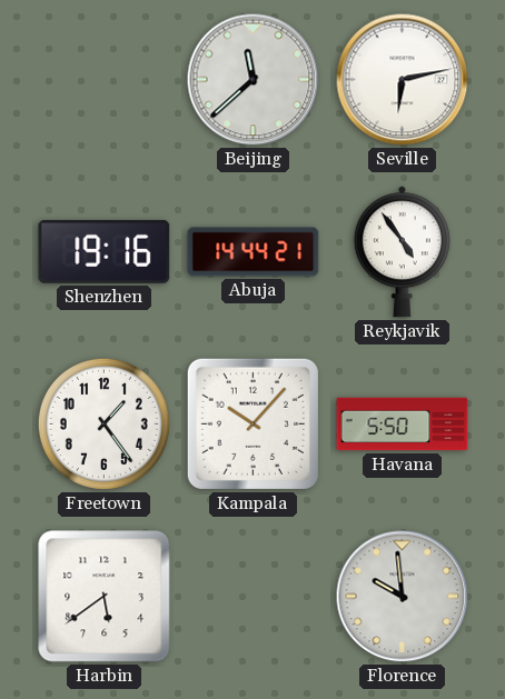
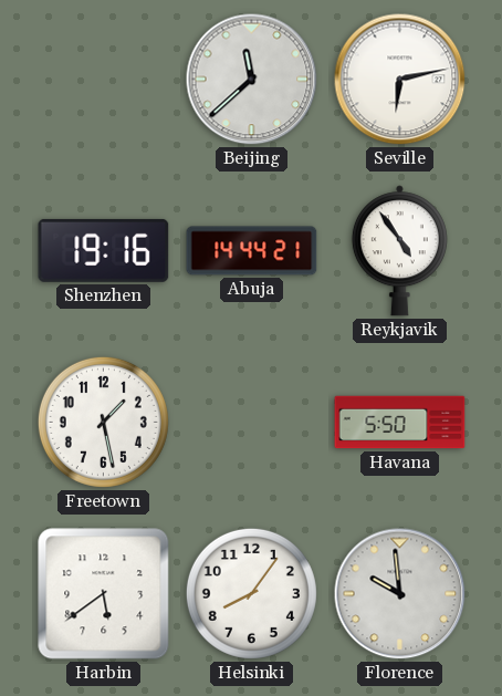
Freetown: 1:24 -> 1:28 (103, 422)
Kampala: 10:07 -> none (253, 423)
Helsinki: none -> 8:06 (251, 593)
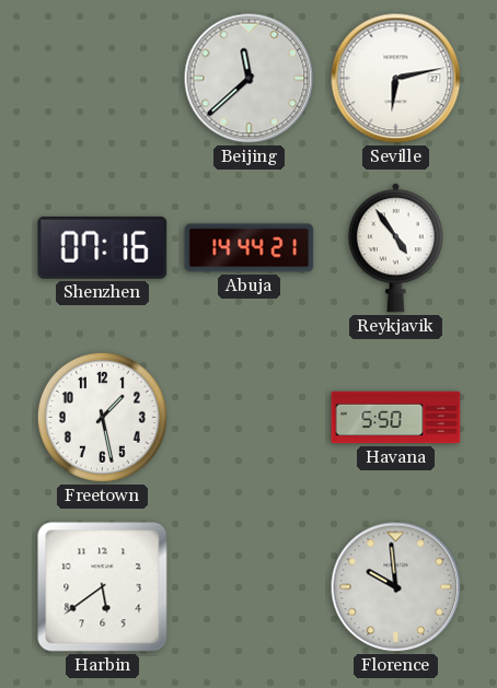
Shenzhen: 19:16 -> 07:16 (103, 247)
Helsinki: 8:06 -> none (251, 593)
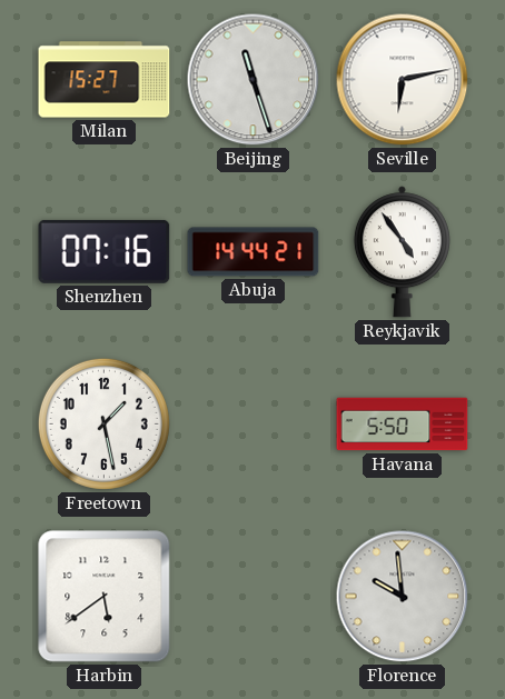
Milan: none -> 15:27 (105, 80)
Beijing: 11:38 -> 11:27 (254, 80)
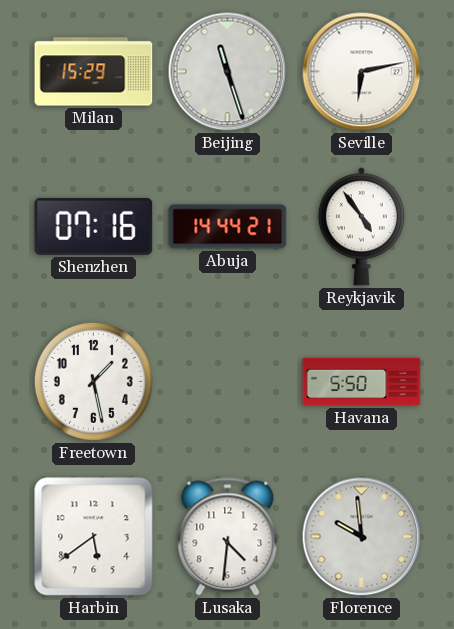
Milan: 15:27 -> 15:29 (94, 72)
Lusaka: none -> 4:31 (228, 537)
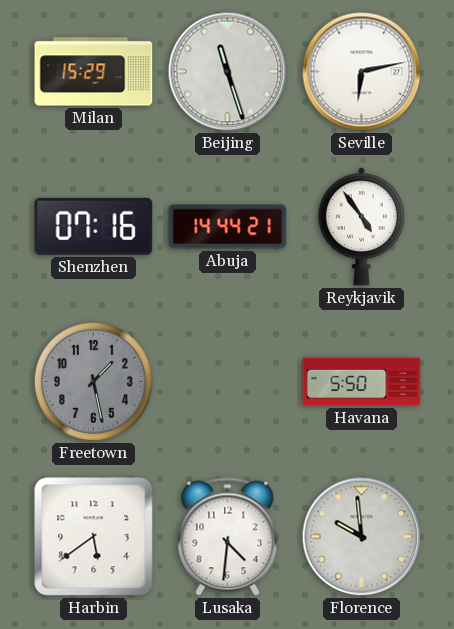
Freetown dial: white -> grey (93, 381)
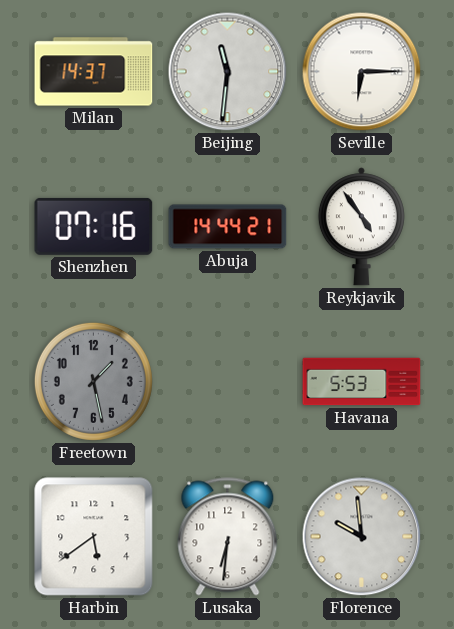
Milan: 15:29 -> 14:37 (94, 72)
Beijing: 11:27 -> 11:31 (228, 72)
Seville: 6:13 -> 6:15 (362, 72)
Havana: 5:50 -> 5:53 (362, 382)
Lusaka: 4:31 -> 6:31 (228, 537)
